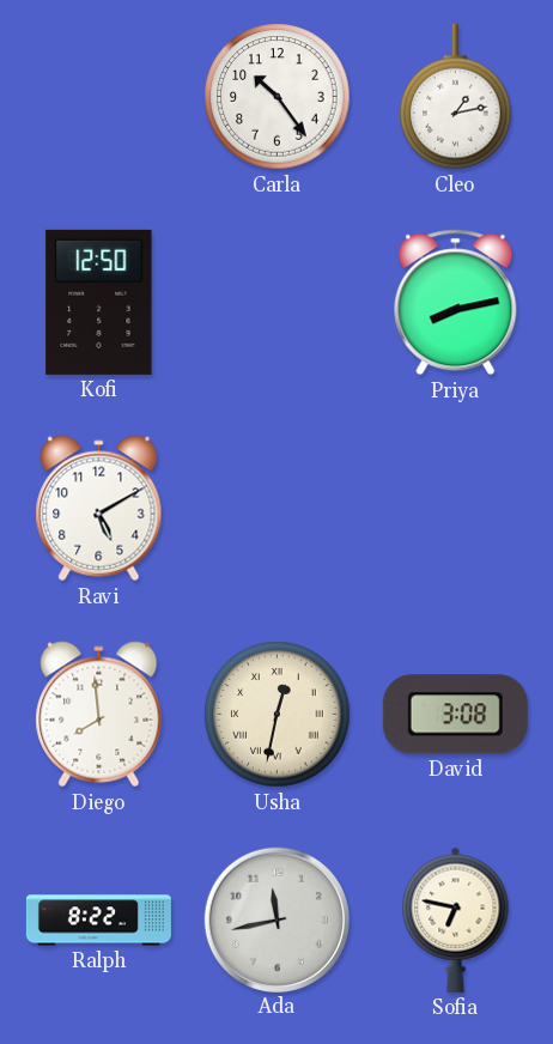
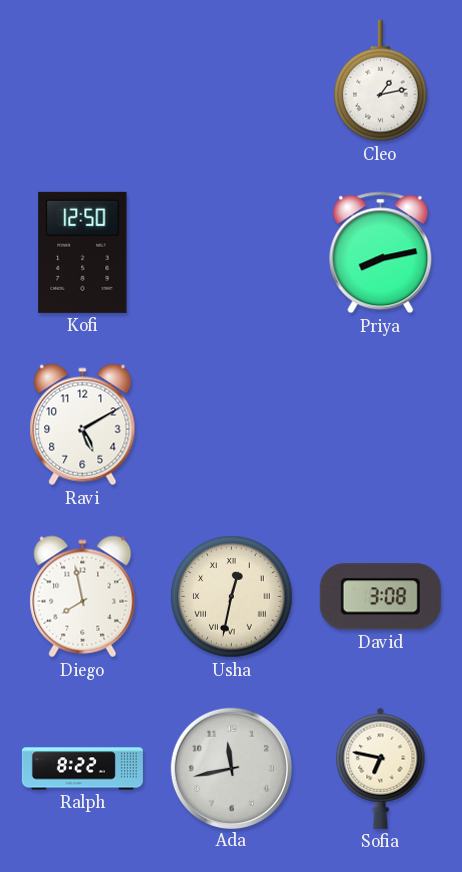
Carla: 10:24 -> none (278, 97)
Diego: 7:59 -> 7:58 (83, 597)
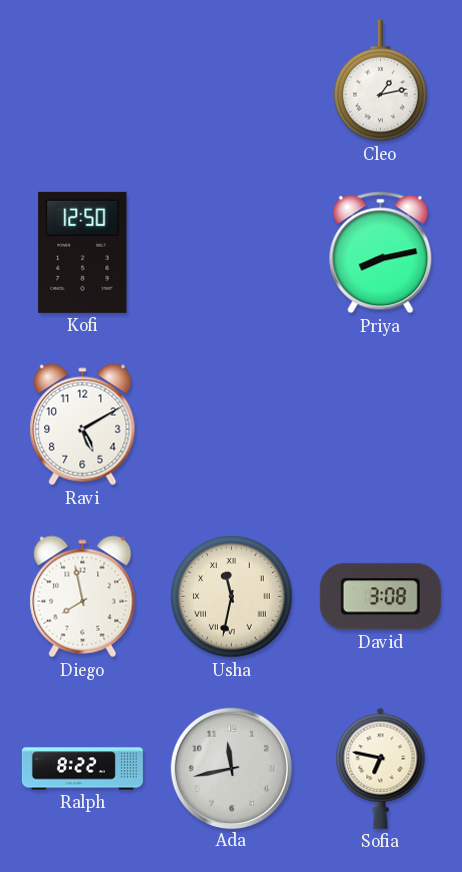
Usha: 12:32 -> 11:32 (232, 597)
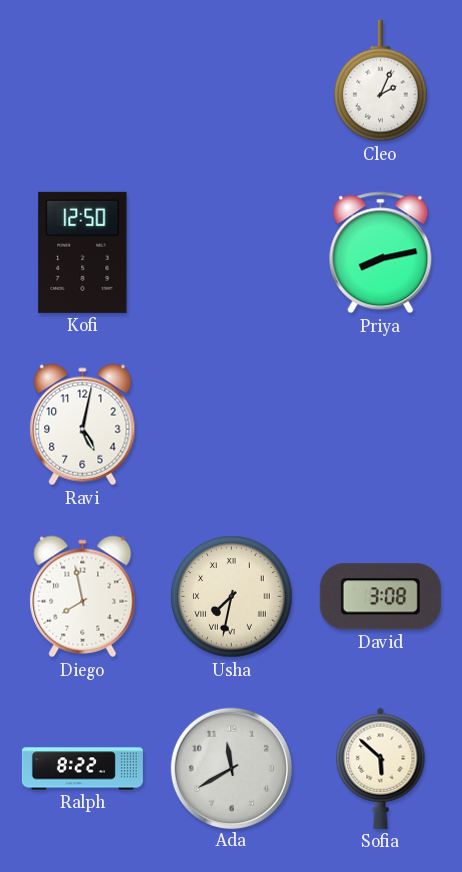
Cleo: 1:13 -> 2:04 (381, 81)
Ravi: 5:10 -> 5:02 (83, 425)
Usha: 11:32 -> 7:32 (232, 597)
Ada: 11:43 -> 11:40 (231, 768)
Sofia: 6:47 -> 5:52 (381, 768)
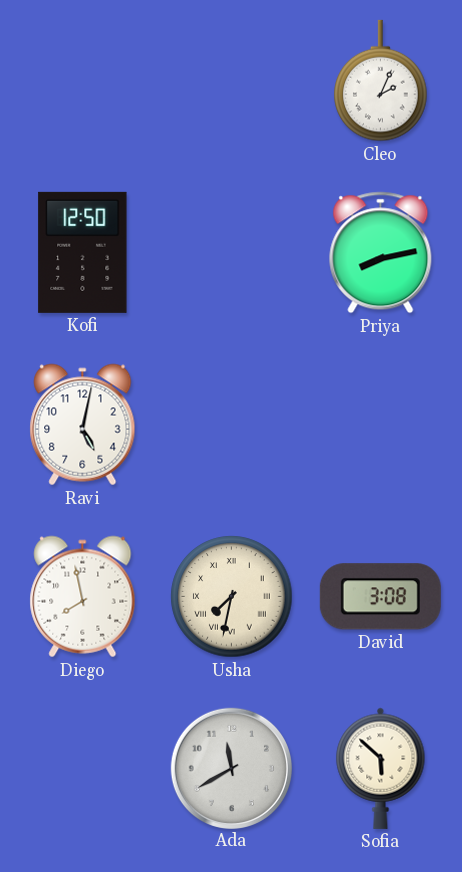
Ralph: 8:22 -> none (82, 769)
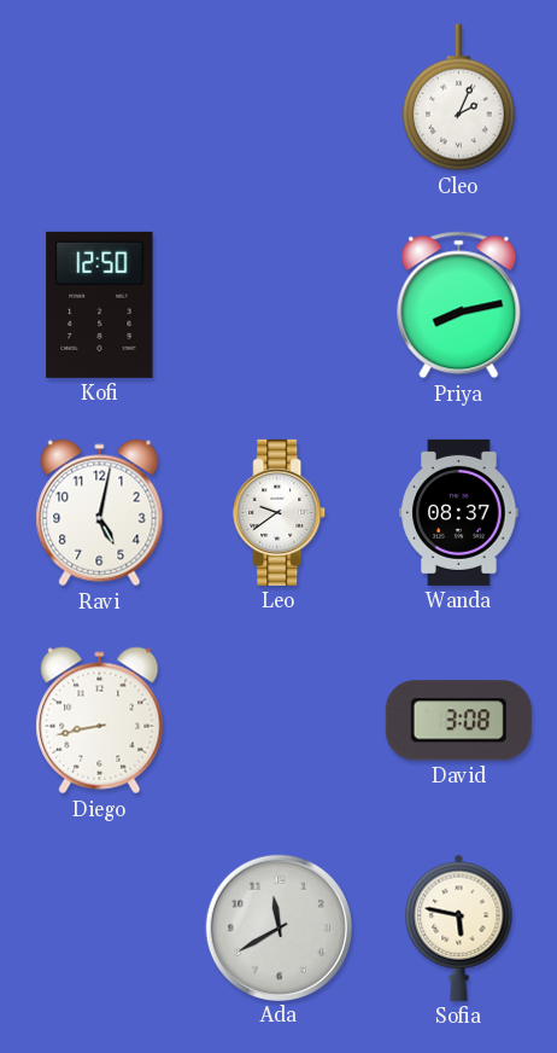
Leo: none -> 9:39 (280, 512)
Wanda: none -> 08:37 (459, 512)
Diego: 7:58 -> 8:43 (100, 721)
Usha: 7:32 -> none (232, 597)
Sofia: 5:52 -> 5:47 (459, 927)
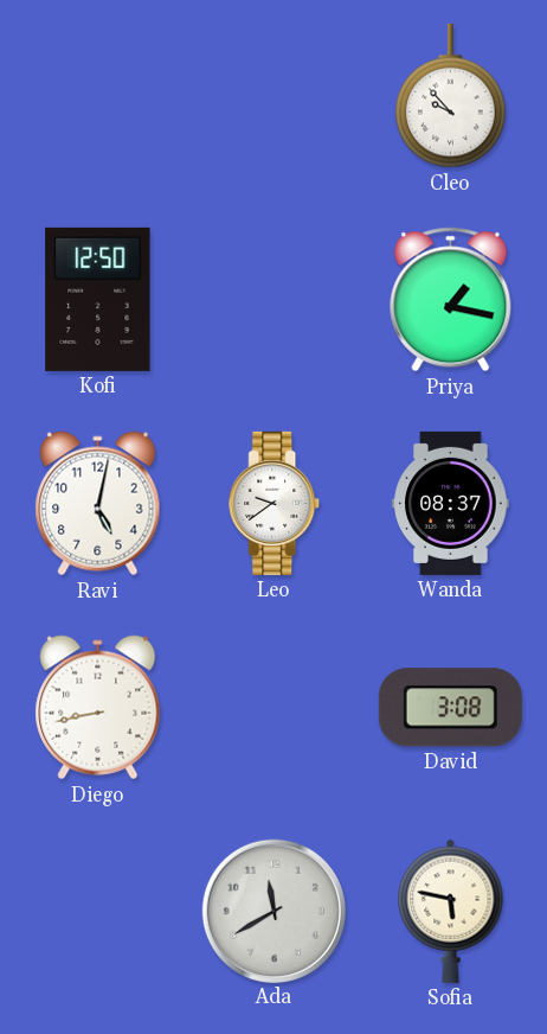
Cleo: 2:04 -> 9:53 (451, 96)
Priya: 8:13 -> 1:17 (451, 300)
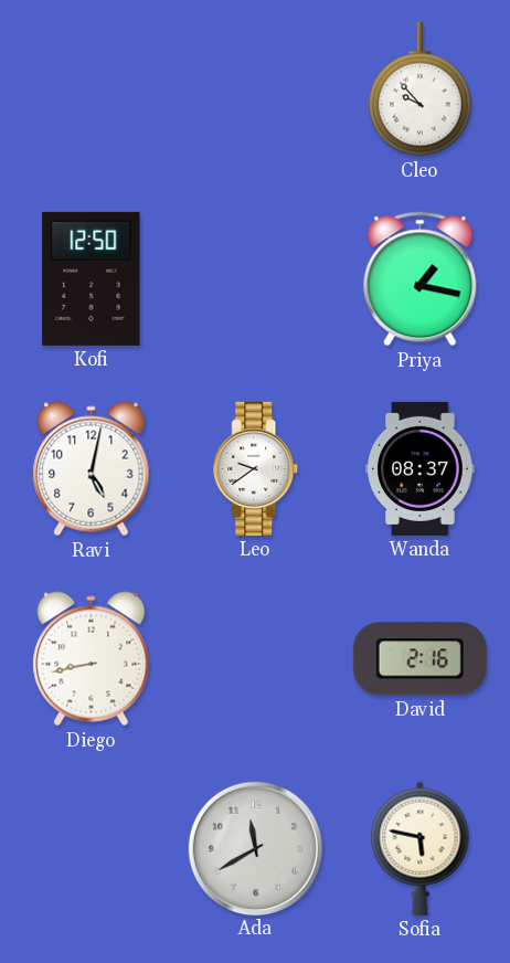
David: 3:08 -> 2:16 (419, 659)
